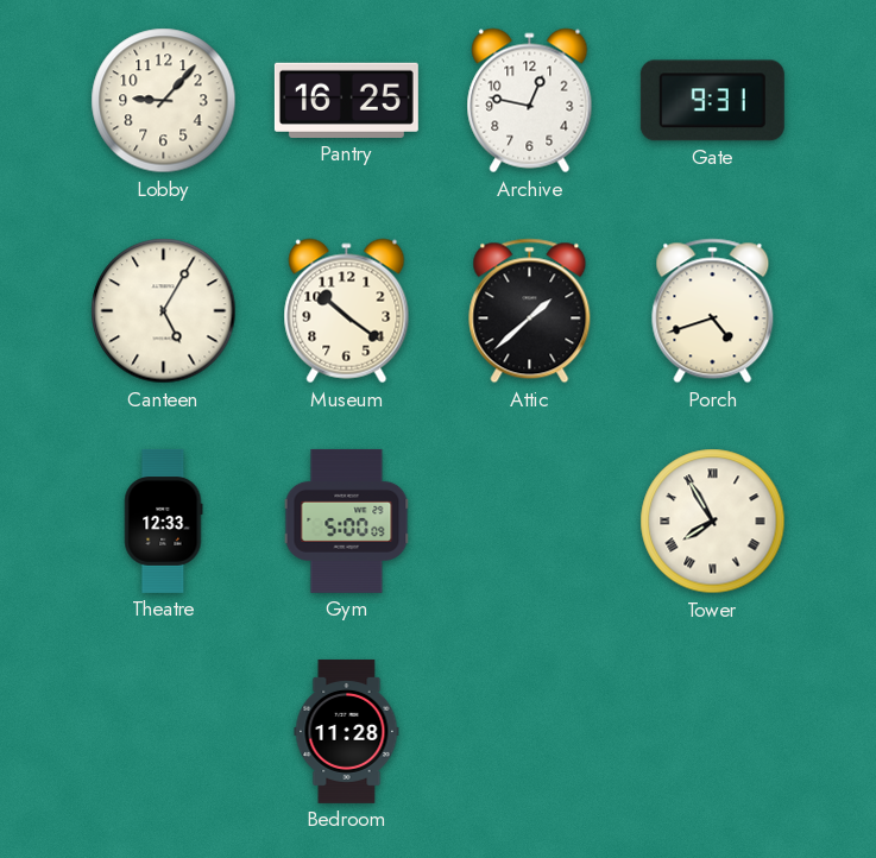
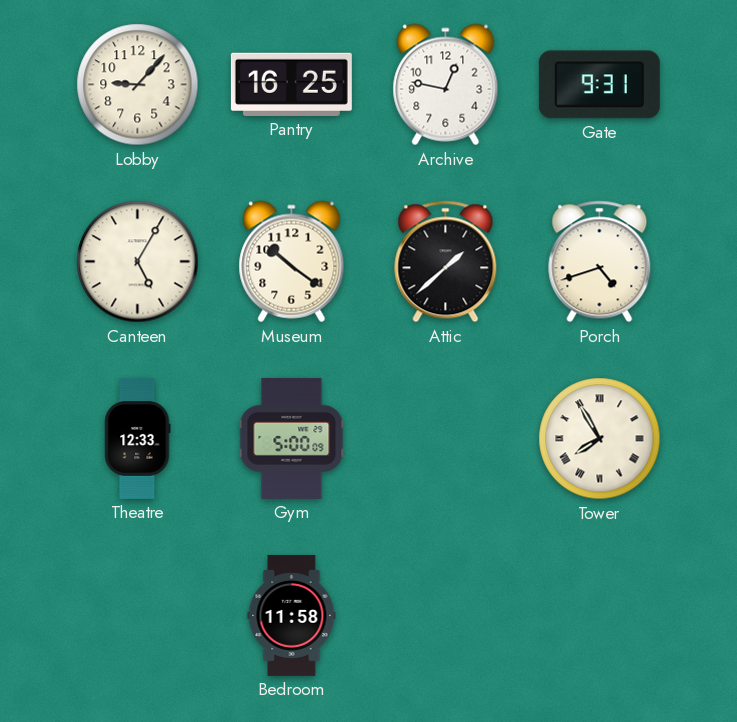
Bedroom: 11:28 -> 11:58 (292, 615)
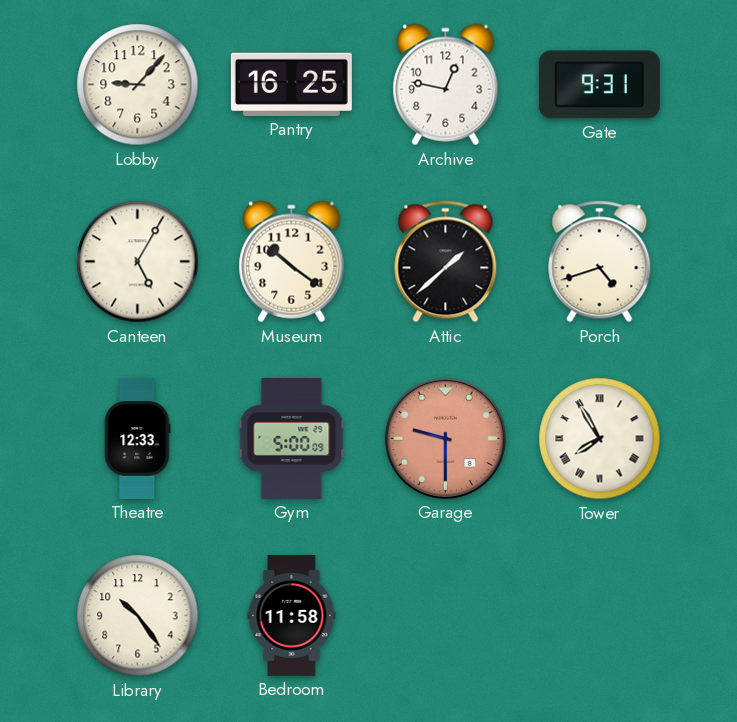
Garage: none -> 9:30 (445, 438)
Library: none -> 10:24 (138, 616)
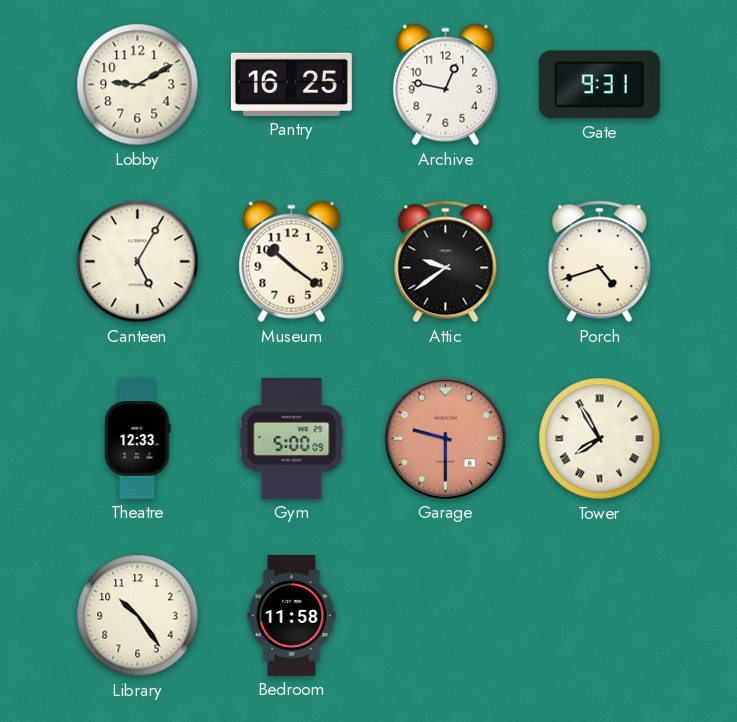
Lobby: 9:07 -> 9:10 (138, 85)
Attic: 1:38 -> 9:39 (446, 262)
